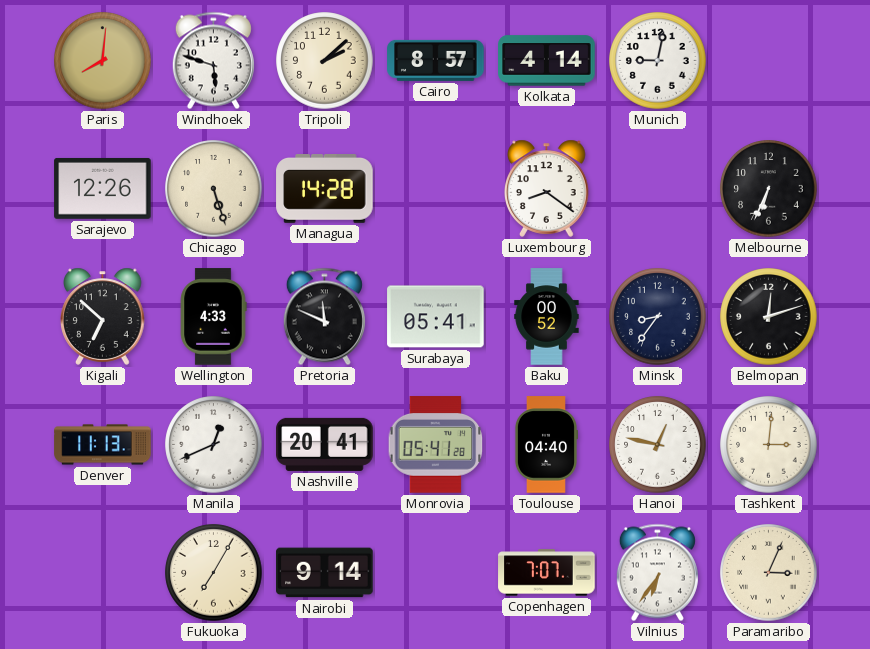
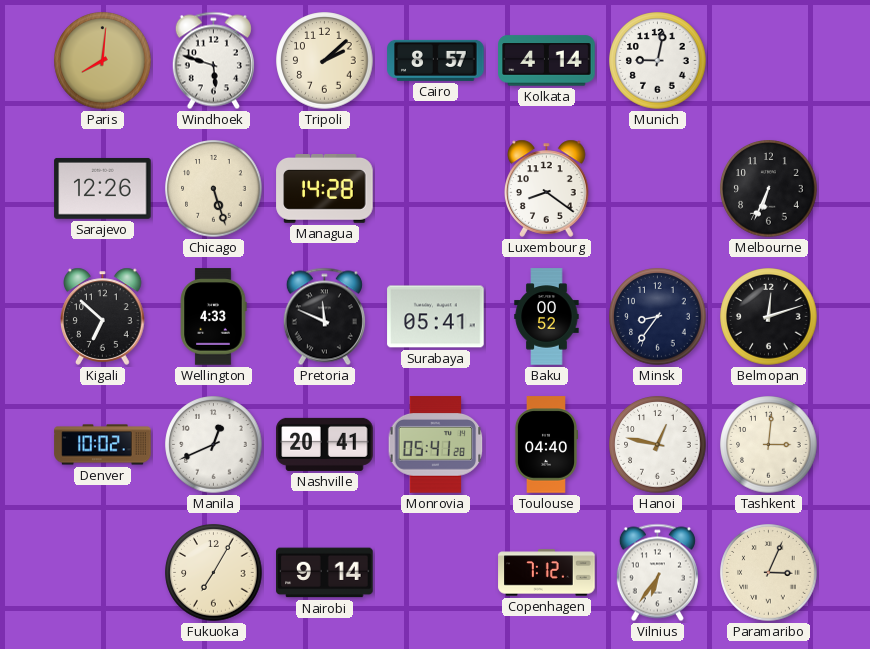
Denver: 11:13 -> 10:02 (103, 445)
Copenhagen: 7:07 -> 7:12 (547, 573)
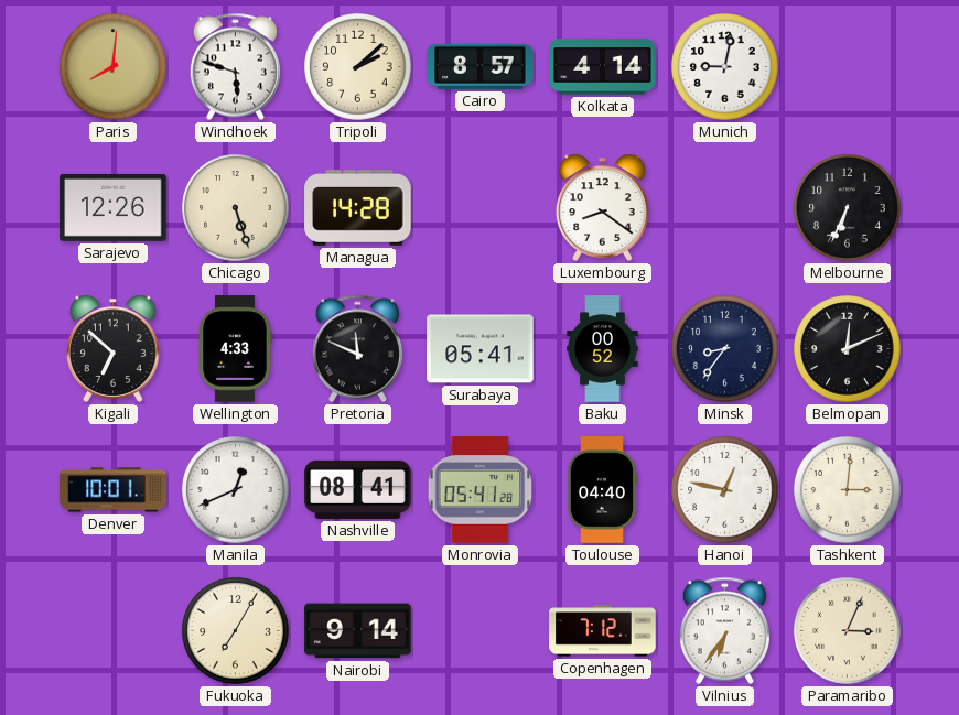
Belmopan: 12:12 -> 12:11 (848, 349)
Denver: 10:02 -> 10:01 (114, 490)
Nashville: 20:41 -> 08:41 (358, 489)
